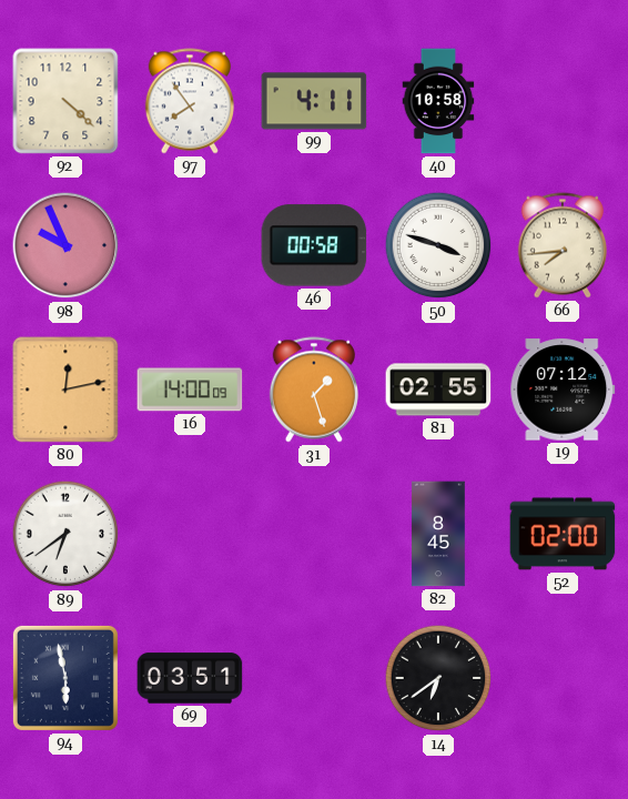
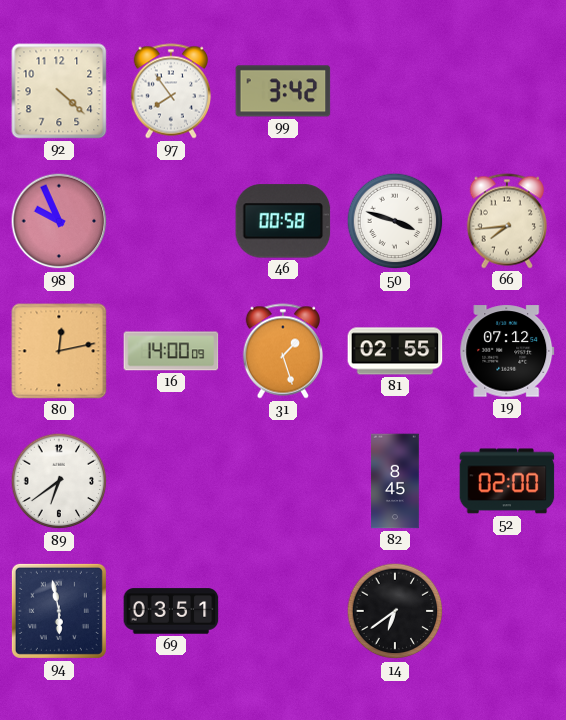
99: 4:11 -> 3:42 (283, 91)
40: 10:58 -> none (438, 101)
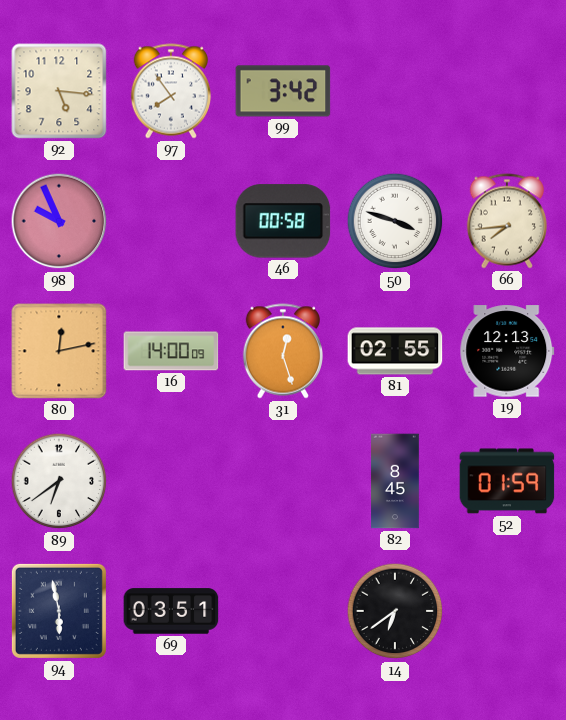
92: 4:22 -> 5:16 (59, 91)
31: 1:27 -> 12:27 (282, 351)
19: 07:12 -> 12:13 (507, 351)
52: 02:00 -> 01:59 (507, 481)
